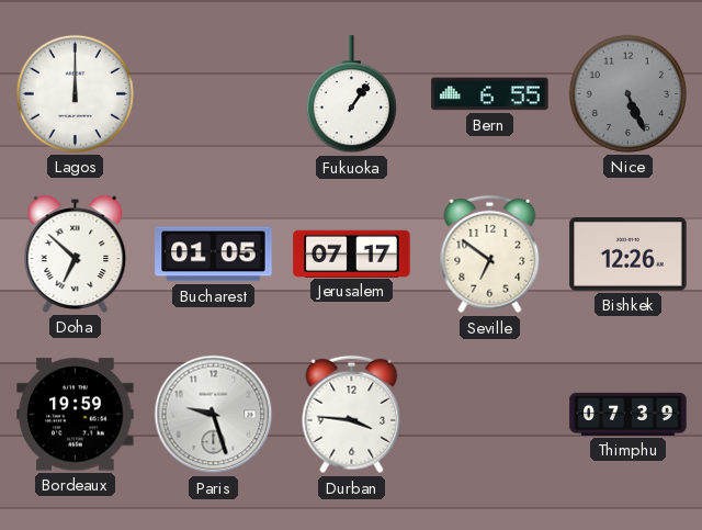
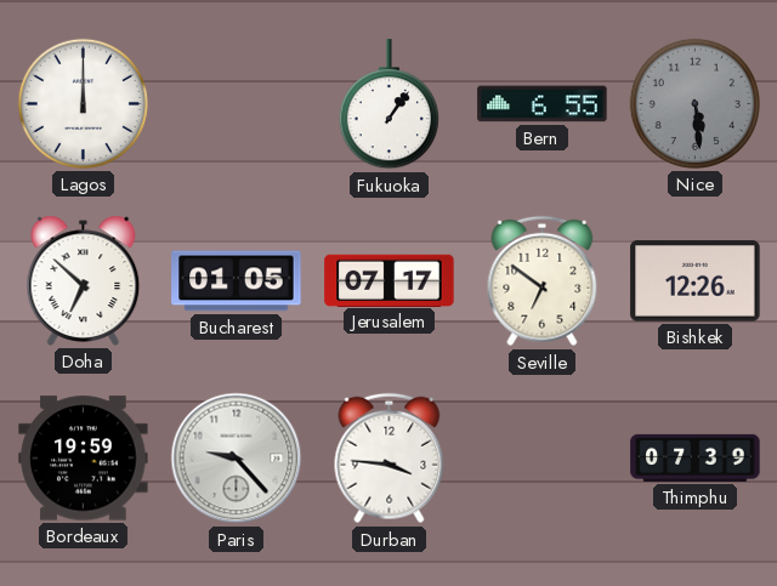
Nice: 5:26 -> 5:29 (694, 103)
Paris: 9:27 -> 9:23 (237, 459)
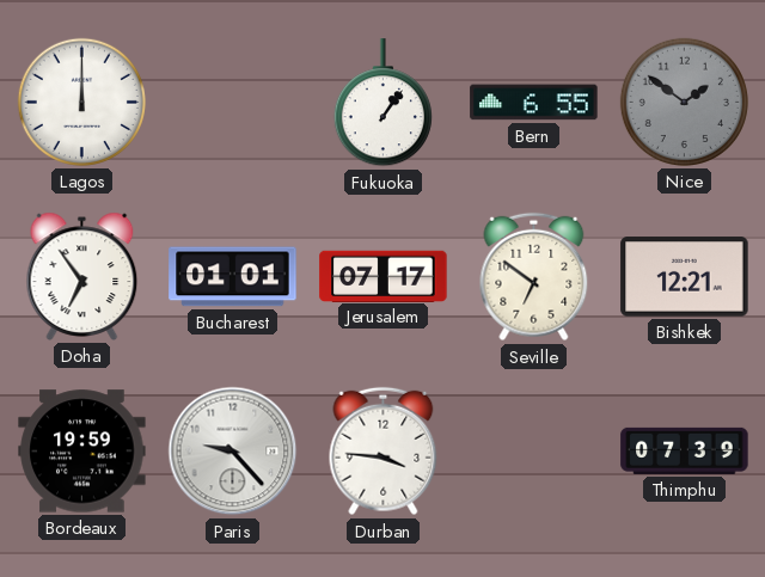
Nice: 5:29 -> 1:51 (684, 102)
Doha: 6:52 -> 6:54 (82, 276)
Bucharest: 01:05 -> 01:01 (233, 277)
Bishkek: 12:26 -> 12:21 (685, 277)
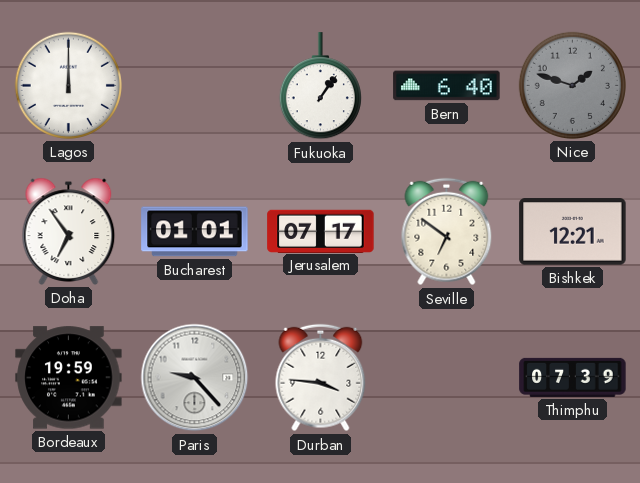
Bern: 6:55 -> 6:40 (447, 86)
Nice: 1:51 -> 1:48 (572, 85)
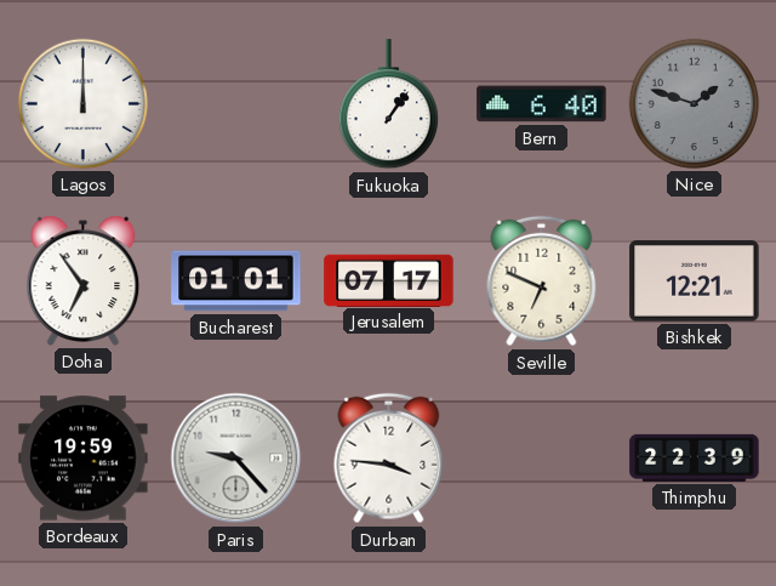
Seville: 6:51 -> 6:49 (542, 281)
Thimphu: 07:39 -> 22:39 (695, 457)
